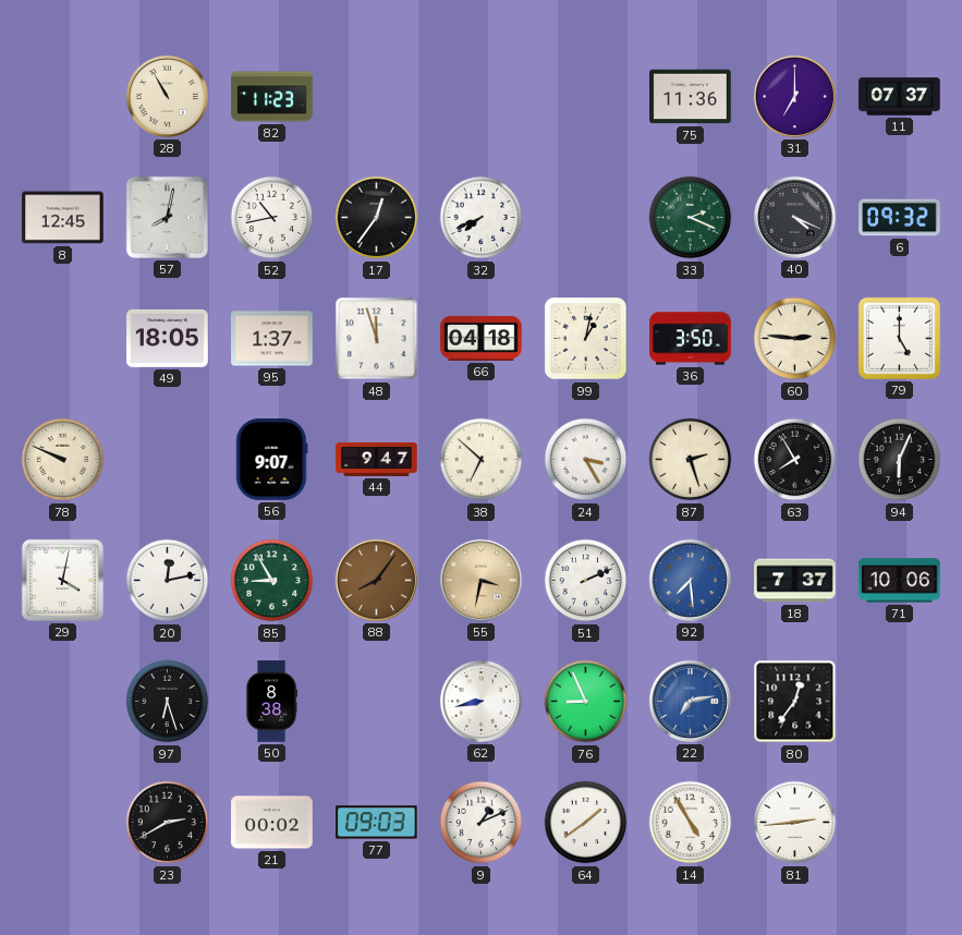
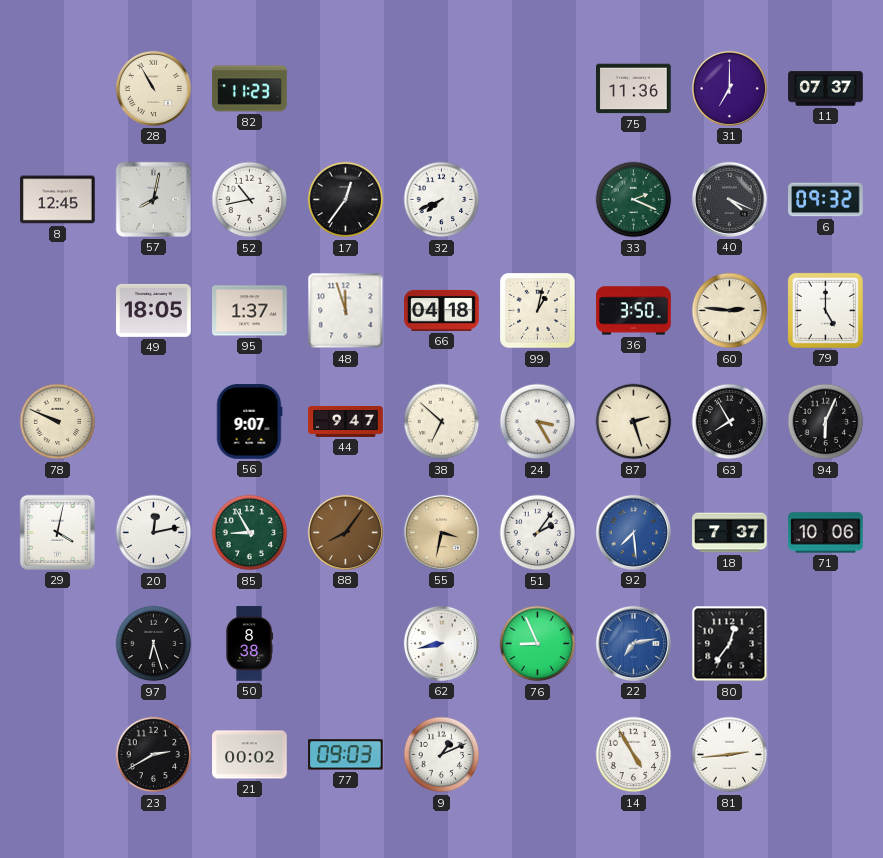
51: 2:11 -> 2:06 (538, 533)
64: 1:39 -> none (586, 823)
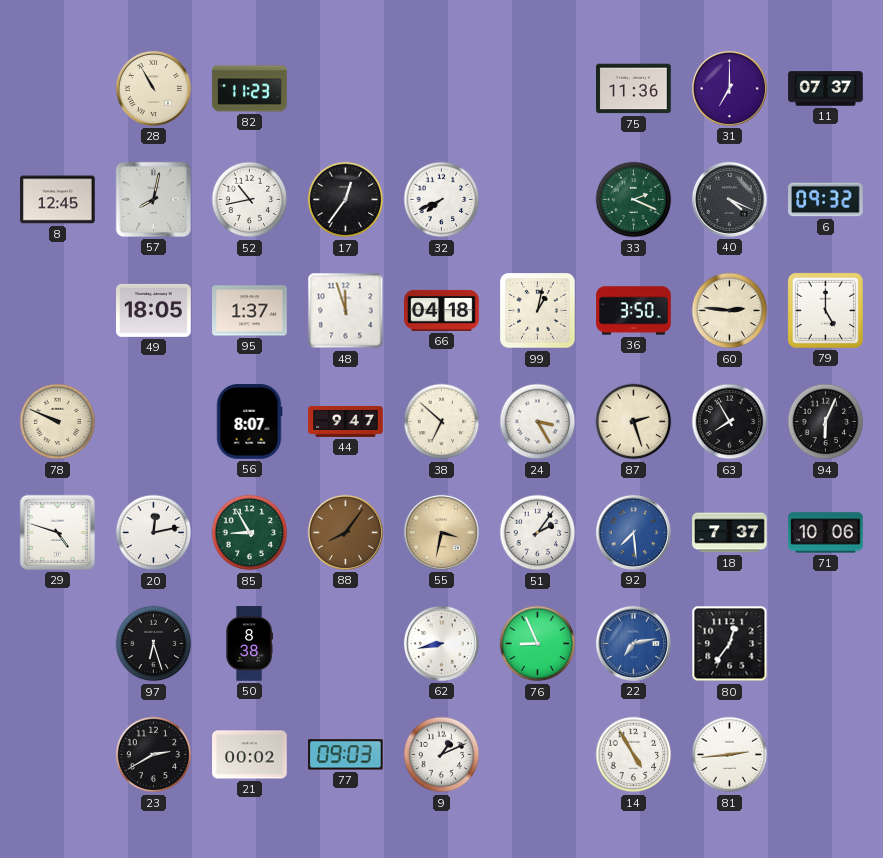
56: 9:07 -> 8:07 (249, 422)
29: 4:02 -> 4:48 (57, 532)
